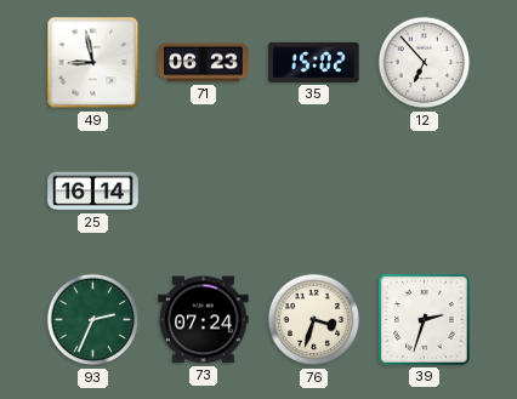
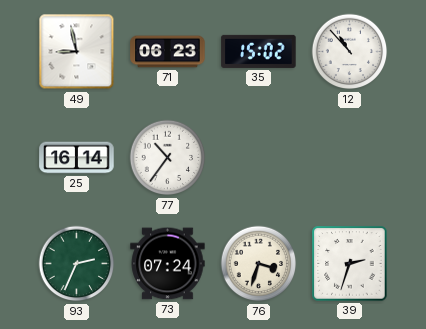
12: 6:53 -> 10:53 (350, 52)
77: none -> 10:36 (168, 158)
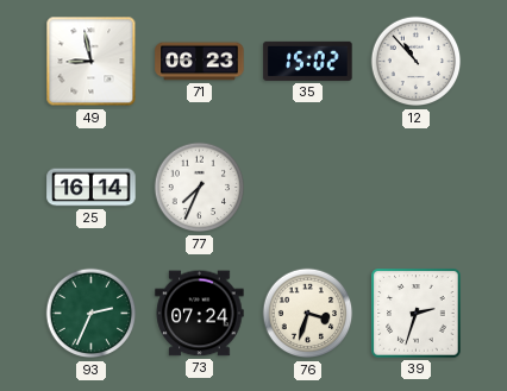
77: 10:36 -> 7:34 (200, 188)
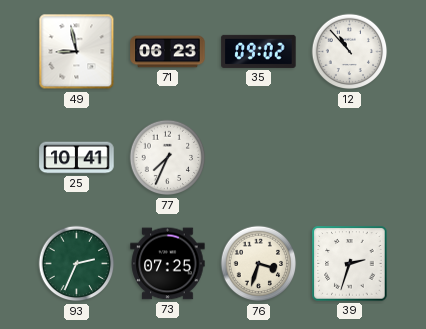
35: 15:02 -> 09:02 (259, 51)
25: 16:14 -> 10:41 (77, 158)
73: 07:24 -> 07:25 (168, 264)
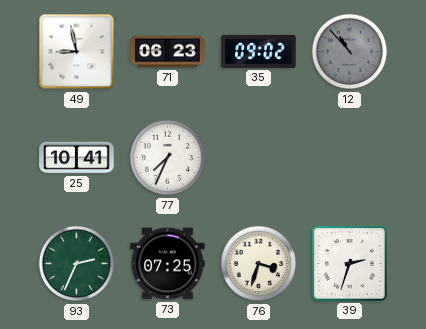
12 dial: white -> grey (350, 52)
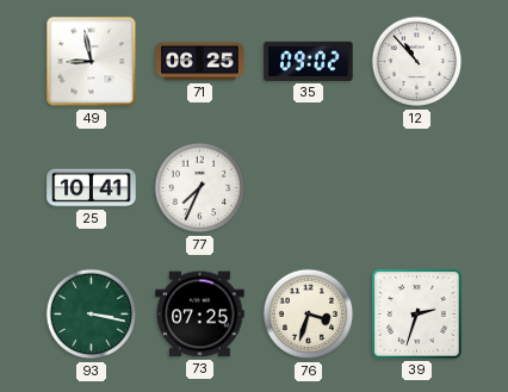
71: 06:23 -> 06:25 (200, 62)
12 dial: grey -> white (417, 62)
93: 2:34 -> 3:17 (92, 315)
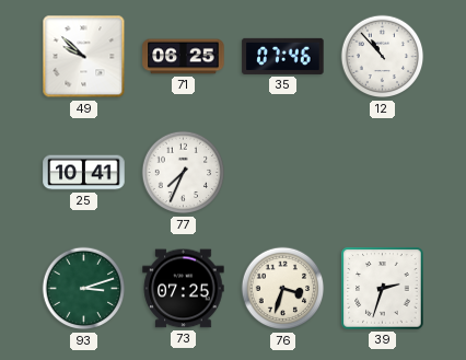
49: 8:58 -> 9:52 (84, 57)
35: 09:02 -> 07:46 (283, 56)
93: 3:17 -> 3:12 (84, 289)
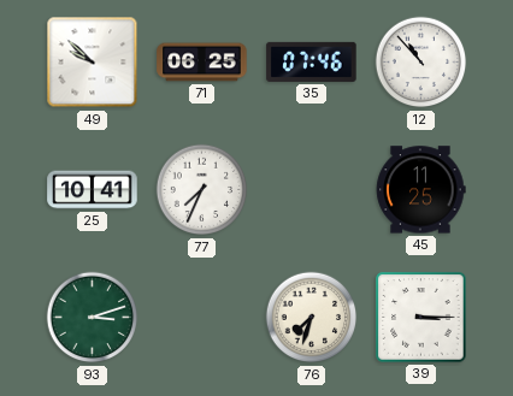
45: none -> 11:25 (420, 190)
73: 07:25 -> none (184, 289)
76: 3:33 -> 7:33 (312, 318)
39: 2:33 -> 3:15 (421, 318)
